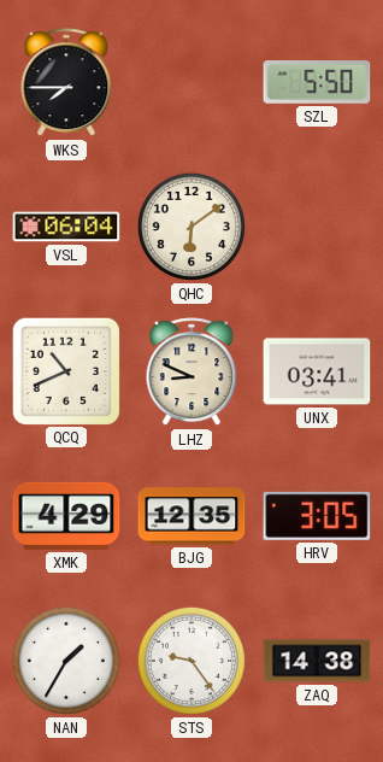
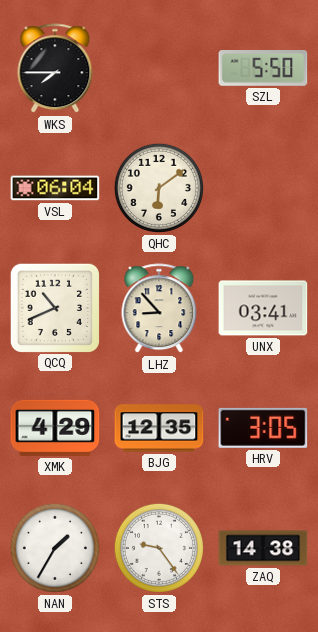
LHZ: 8:49 -> 8:53 (159, 309)
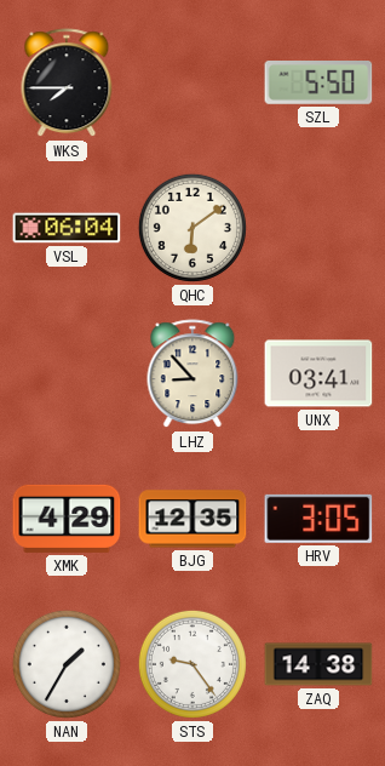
QCQ: 10:41 -> none (54, 307)
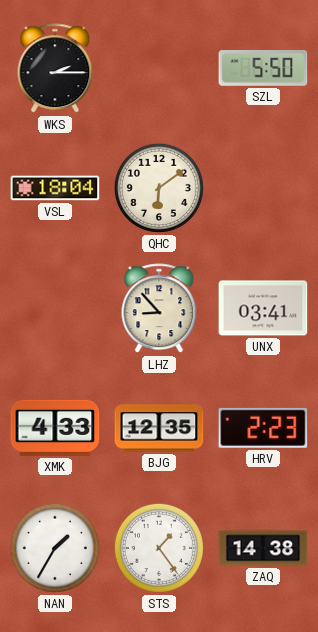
WKS: 7:45 -> 2:15 (55, 69)
VSL: 06:04 -> 18:04 (55, 188)
XMK: 4:29 -> 4:33 (55, 428)
HRV: 3:05 -> 2:23 (263, 428)
STS: 9:24 -> 1:24 (159, 548)
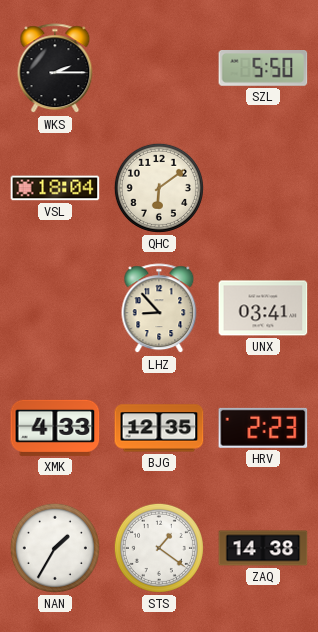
STS: 1:24 -> 1:21 (159, 548)
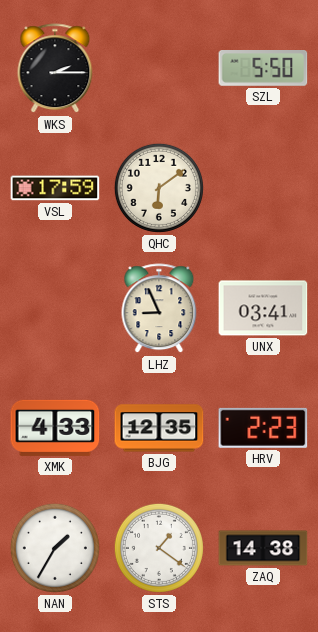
VSL: 18:04 -> 17:59 (55, 188)
LHZ: 8:53 -> 8:56 (159, 309)
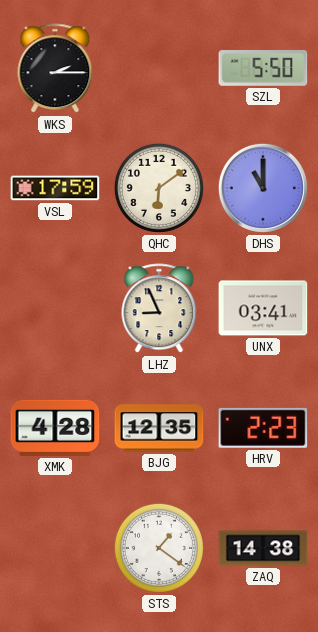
DHS: none -> 11:00 (263, 188)
XMK: 4:33 -> 4:28 (55, 428)
NAN: 1:35 -> none (55, 548)
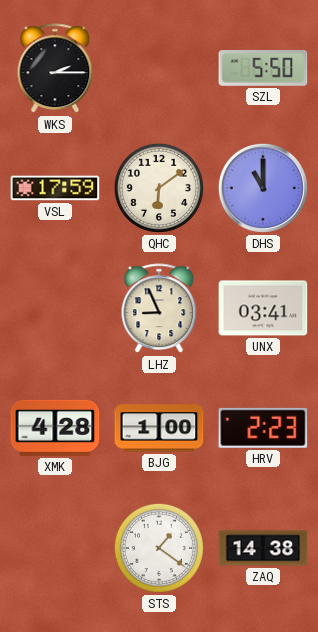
BJG: 12:35 -> 1:00 (159, 428)
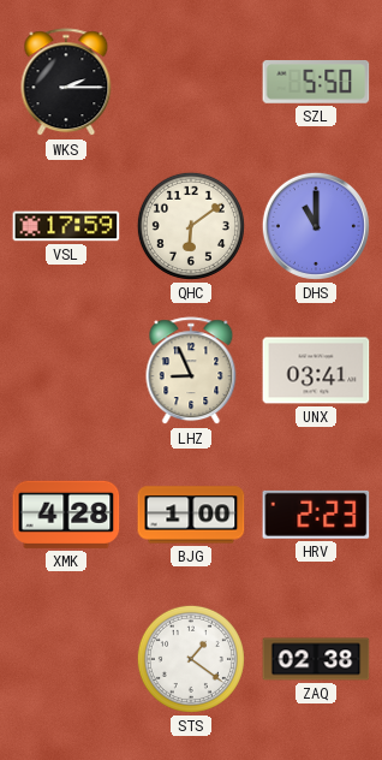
ZAQ: 14:38 -> 02:38 (316, 659)
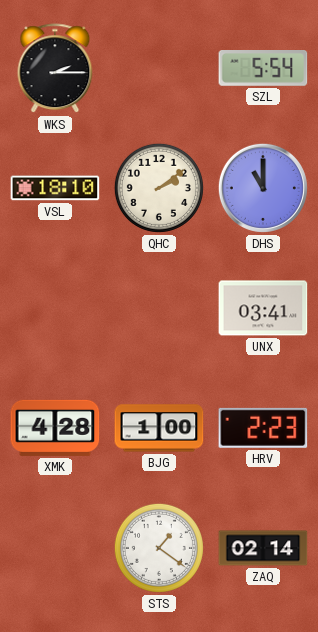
SZL: 5:50 -> 5:54 (263, 69)
VSL: 17:59 -> 18:10 (55, 188)
QHC: 6:09 -> 2:09 (159, 188)
LHZ: 8:56 -> none (191, 372)
ZAQ: 02:38 -> 02:14 (263, 548)
